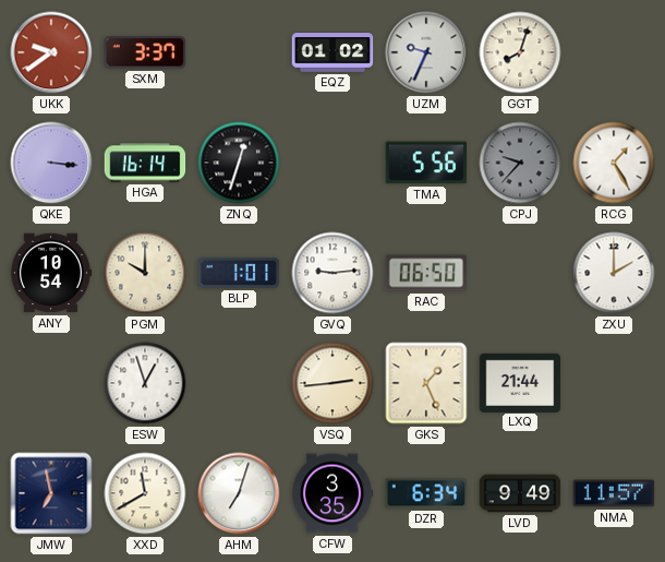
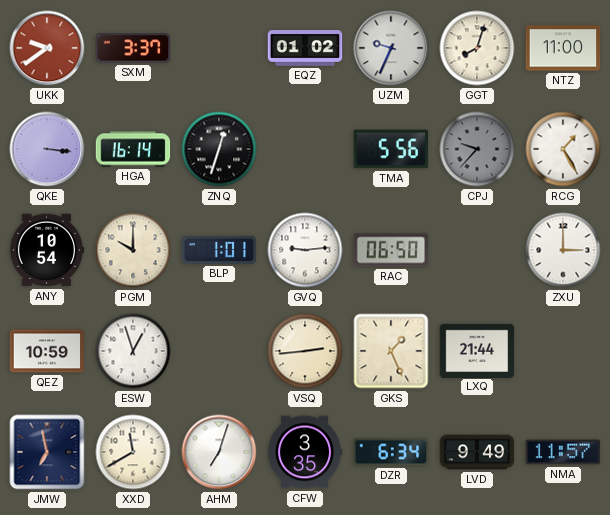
NTZ: none -> 11:00 (563, 48)
ZXU: 2:00 -> 3:00 (563, 250)
QEZ: none -> 10:59 (47, 351)
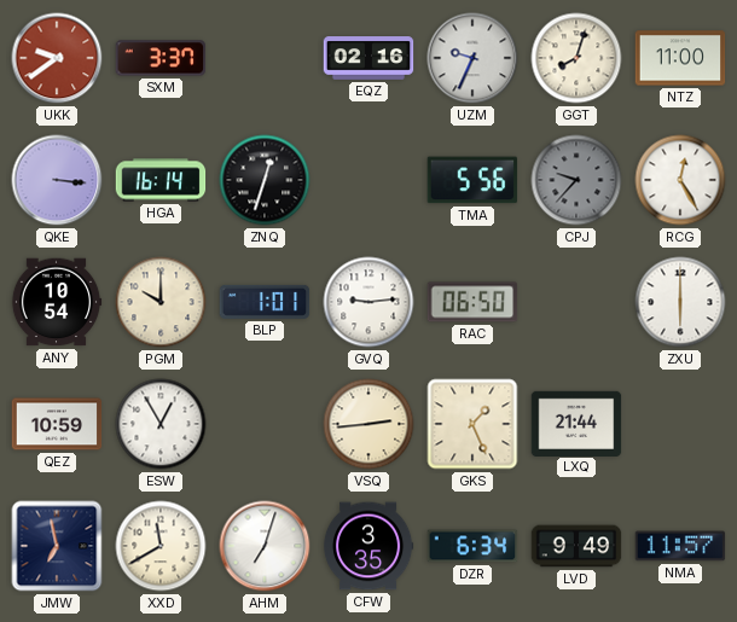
EQZ: 01:02 -> 02:16 (368, 58)
RCG: 1:25 -> 12:25 (680, 180)
ZXU: 3:00 -> 6:00 (680, 302)
ESW: 12:57 -> 12:55 (161, 424)
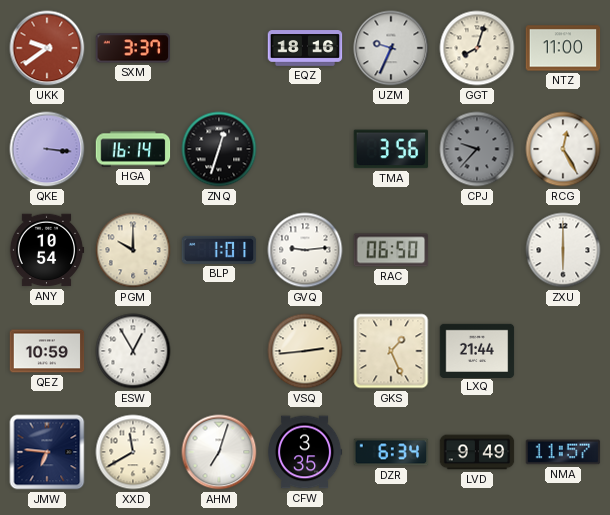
EQZ: 02:16 -> 18:16 (305, 48)
TMA: 5:56 -> 3:56 (391, 149)
JMW: 6:58 -> 6:46 (47, 452)
